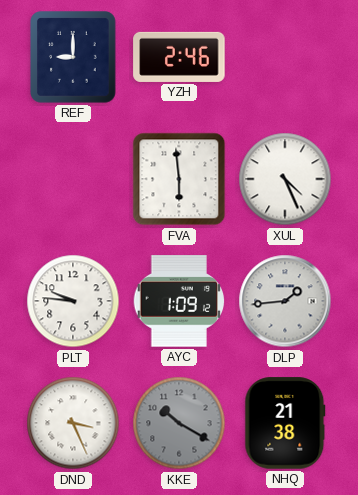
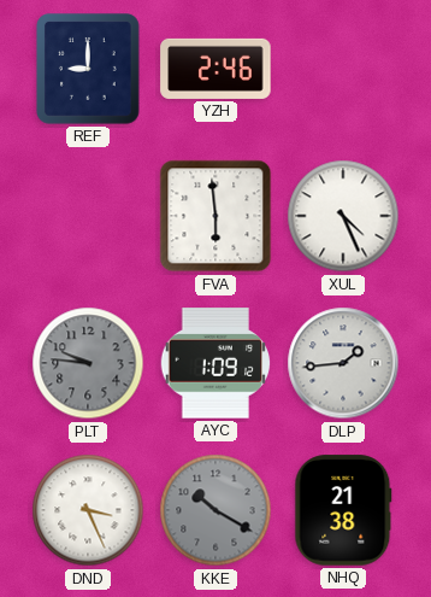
PLT dial: white -> grey (88, 363)
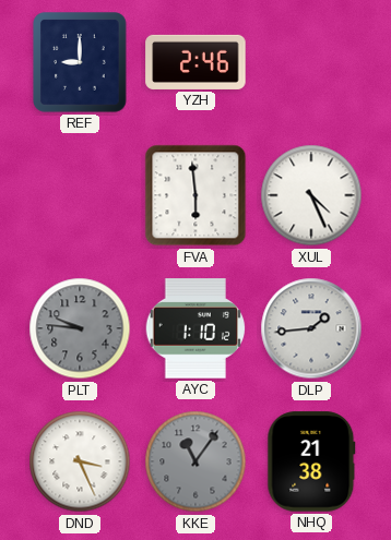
AYC: 1:09 -> 1:10 (195, 328)
KKE: 10:20 -> 11:06 (195, 461)
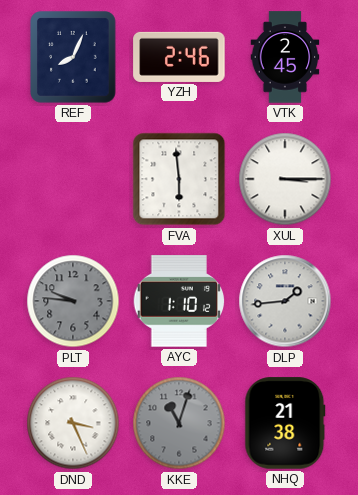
REF: 9:00 -> 8:04 (73, 57)
VTK: none -> 2:45 (285, 57)
XUL: 4:26 -> 3:15 (285, 179)
KKE: 11:06 -> 11:03 (179, 423)
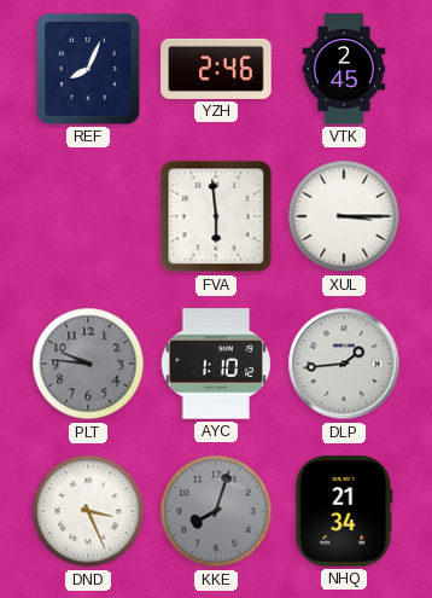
KKE: 11:03 -> 8:03 (216, 511)
NHQ: 21:38 -> 21:34 (344, 511)
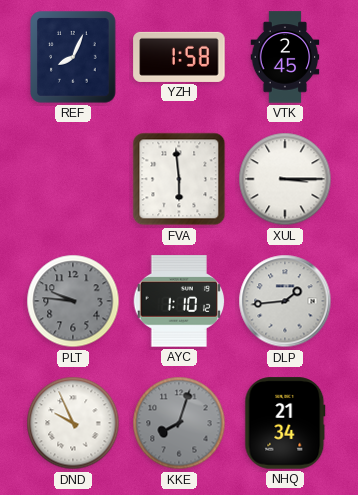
YZH: 2:46 -> 1:58 (179, 57)
DND: 3:26 -> 9:56 (73, 423)
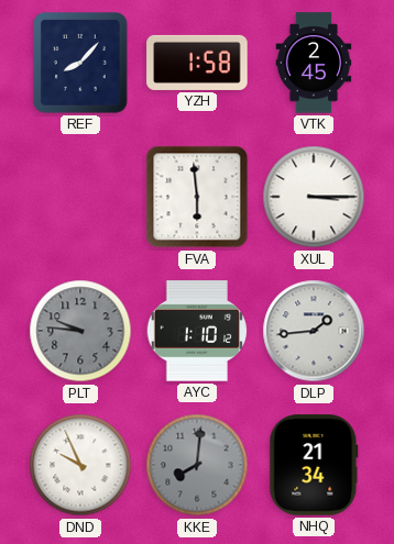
REF: 8:04 -> 8:07 (80, 63)
KKE: 8:03 -> 8:01 (197, 465)
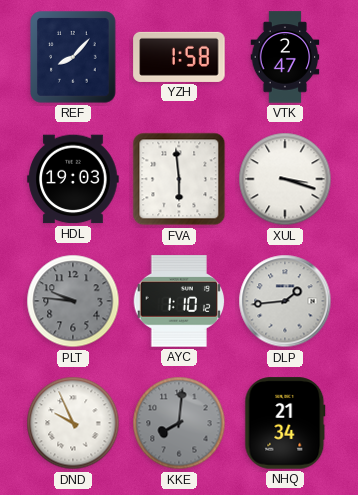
VTK: 2:45 -> 2:47 (285, 57)
HDL: none -> 19:03 (73, 179)
XUL: 3:15 -> 3:18 (285, 179)
